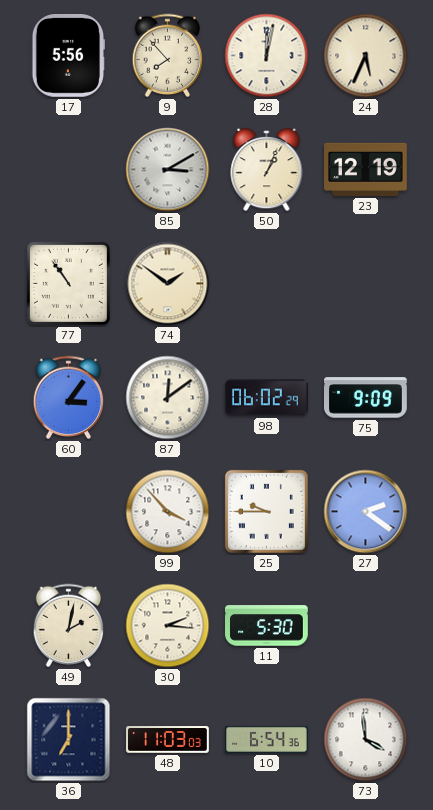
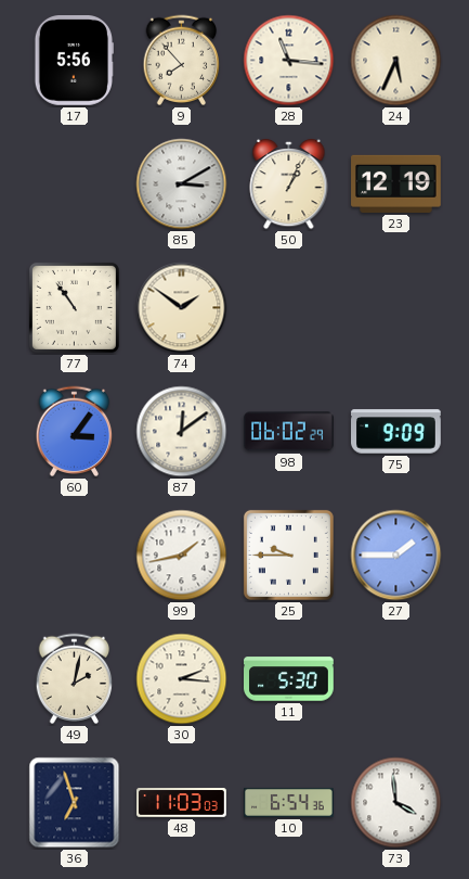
28: 12:02 -> 11:16 (289, 61)
99: 3:53 -> 1:43 (182, 556)
27: 2:21 -> 1:45 (396, 556)
36: 7:00 -> 6:57 (75, 803)
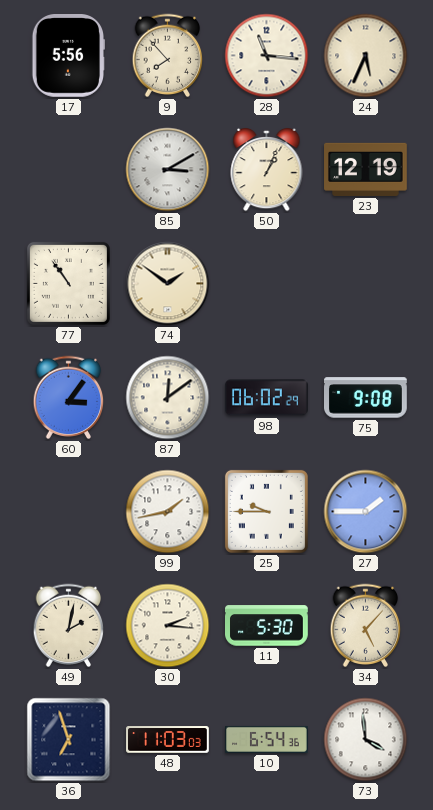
75: 9:09 -> 9:08 (366, 398)
34: none -> 5:07 (366, 626)
